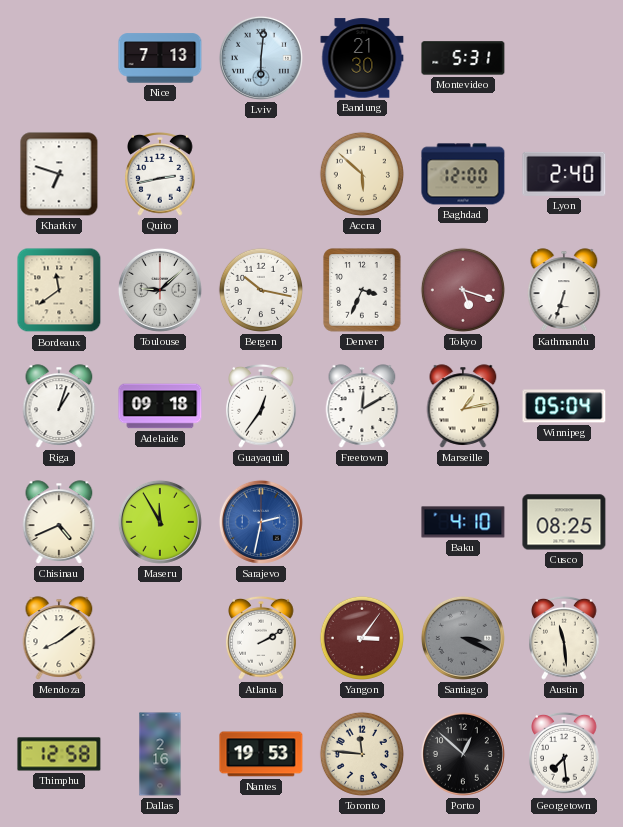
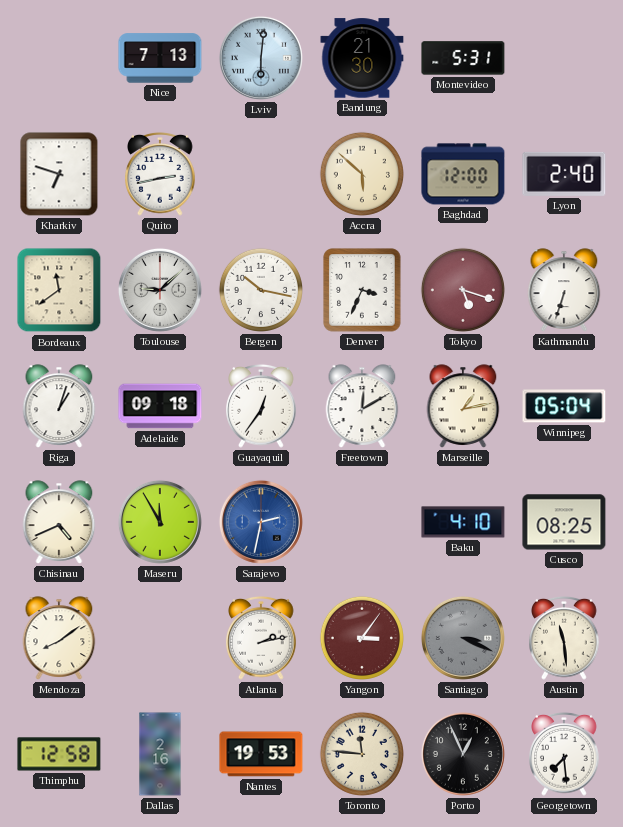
Atlanta: 2:10 -> 2:13 (261, 638)
Porto: 12:52 -> 12:56 (463, 754)
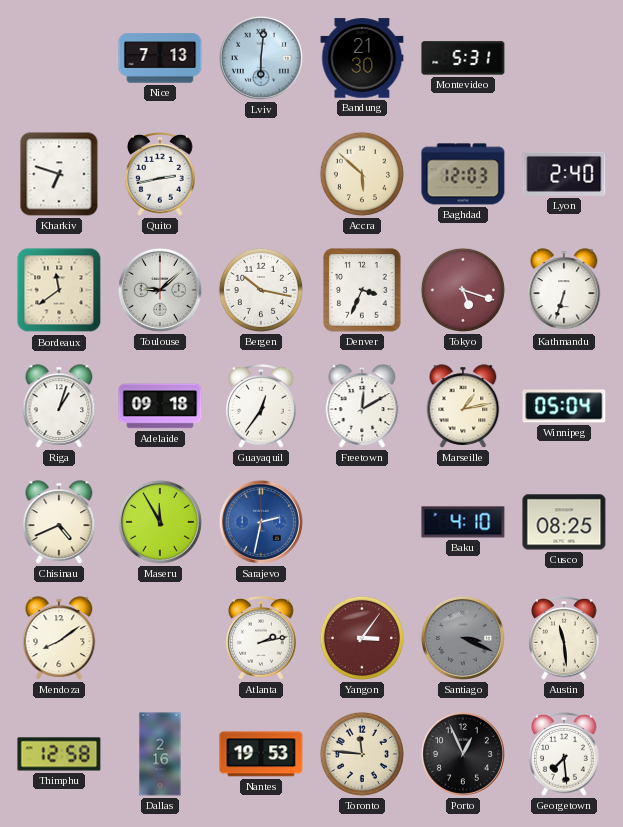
Baghdad: 12:00 -> 12:03 (463, 174)
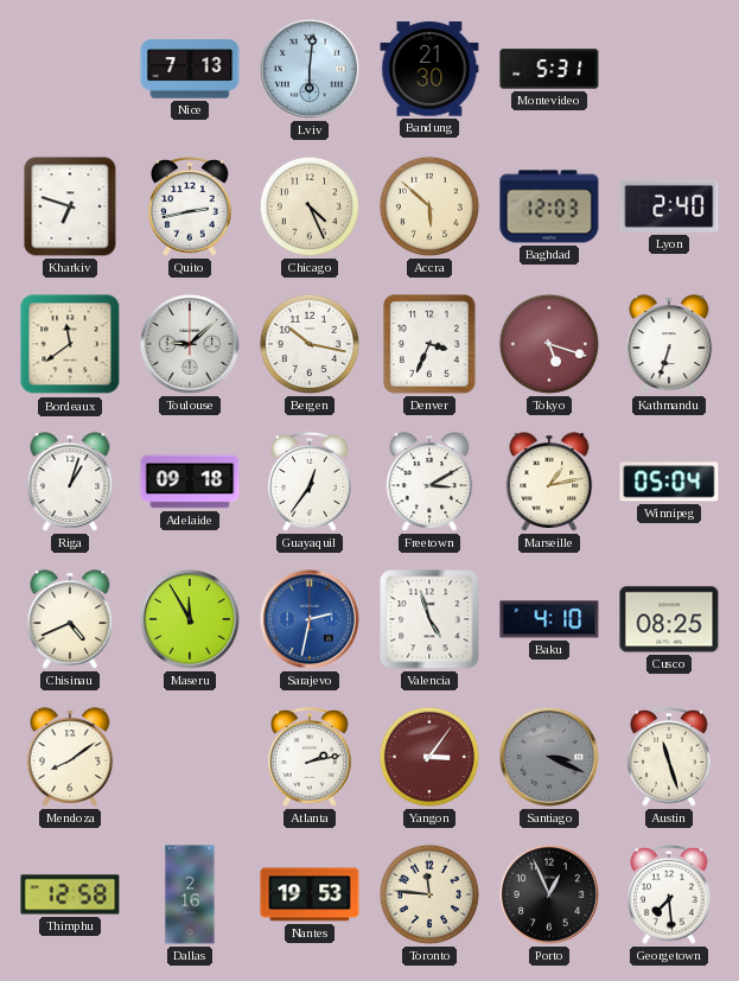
Chicago: none -> 4:26 (310, 206)
Freetown: 12:10 -> 3:10 (429, 482)
Valencia: none -> 4:57 (429, 619)
Austin: 11:29 -> 11:27 (669, 757)
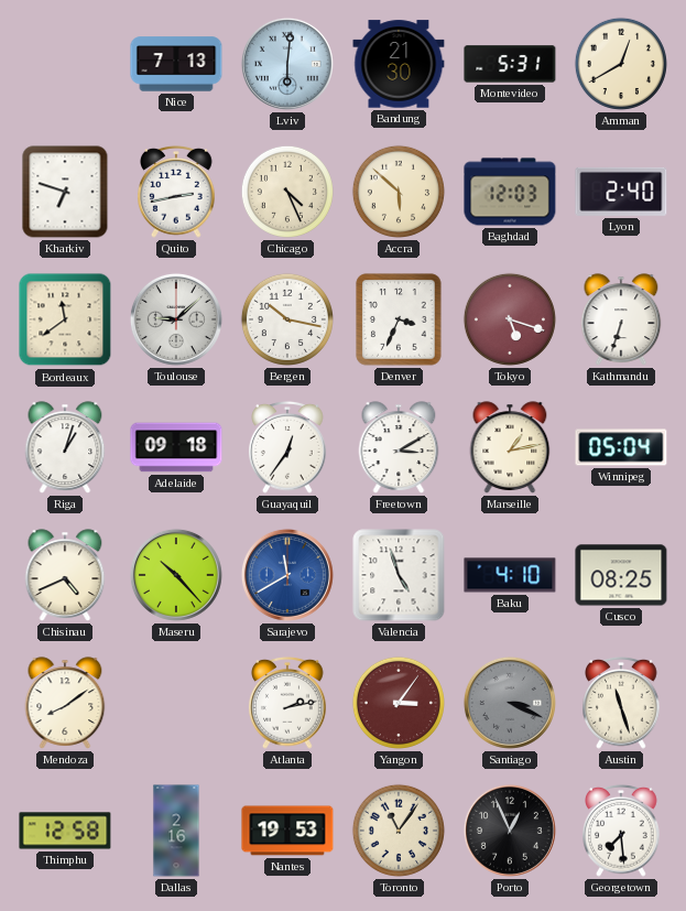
Amman: none -> 12:40 (621, 64)
Maseru: 11:55 -> 10:23 (176, 575)
Sarajevo: 2:32 -> 11:40 (287, 575)
Toronto: 11:46 -> 11:06 (399, 831)
